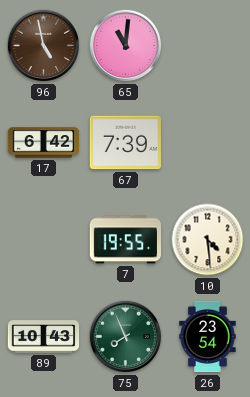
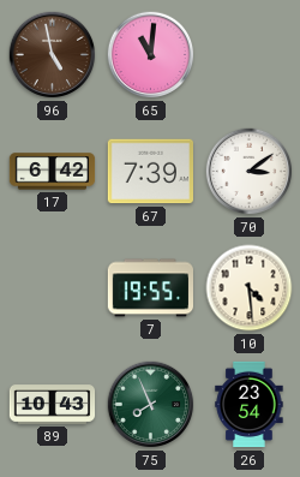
70: none -> 3:09 (250, 172)
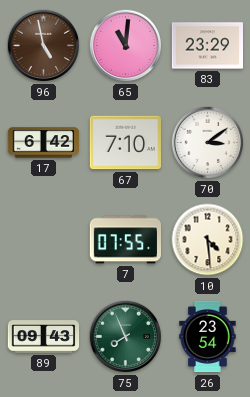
83: none -> 23:29 (208, 46)
67: 7:39 -> 7:10 (125, 143)
7: 19:55 -> 07:55 (126, 240)
89: 10:43 -> 09:43 (44, 337)
